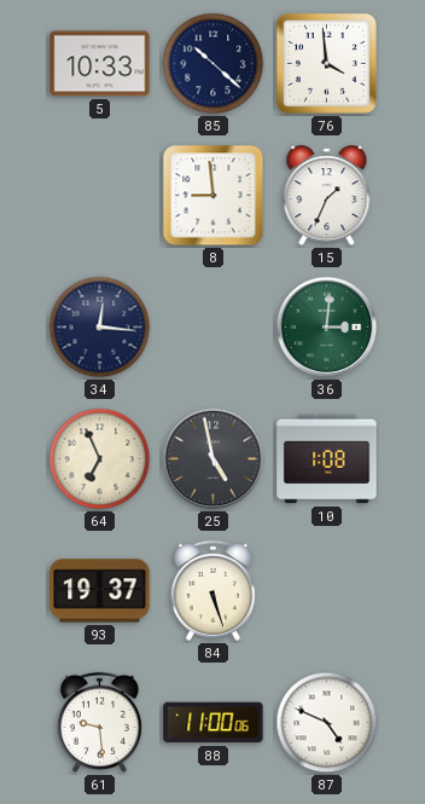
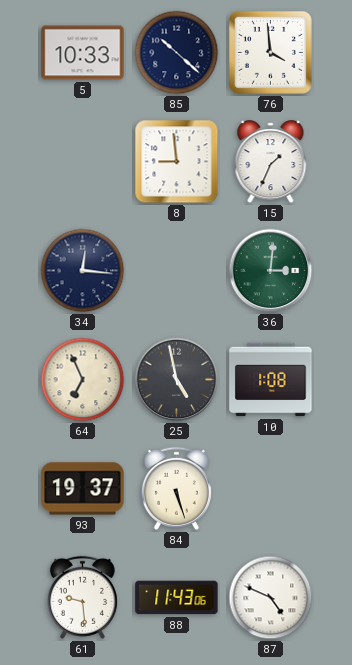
88: 11:00 -> 11:43 (177, 598)
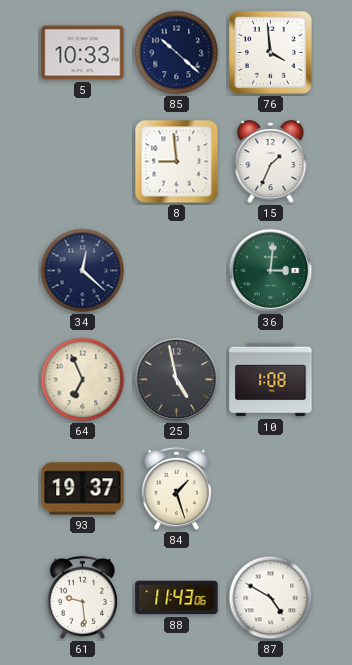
34: 12:16 -> 12:22 (83, 271)
84: 5:27 -> 1:27 (176, 488)
87: 4:49 -> 4:50 (271, 598)
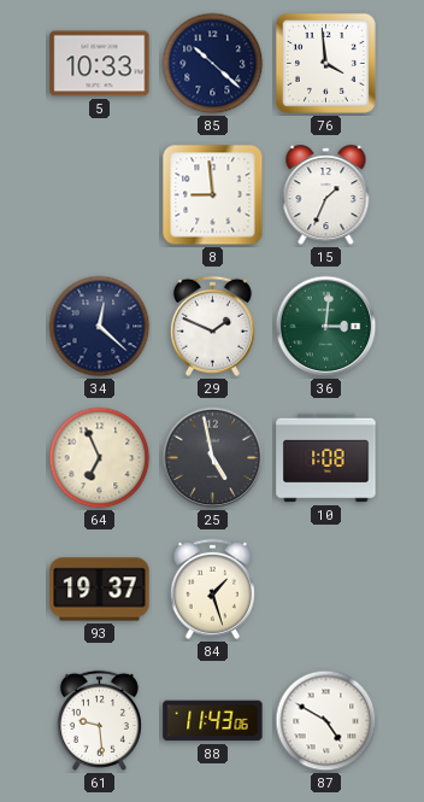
29: none -> 1:49 (212, 326)
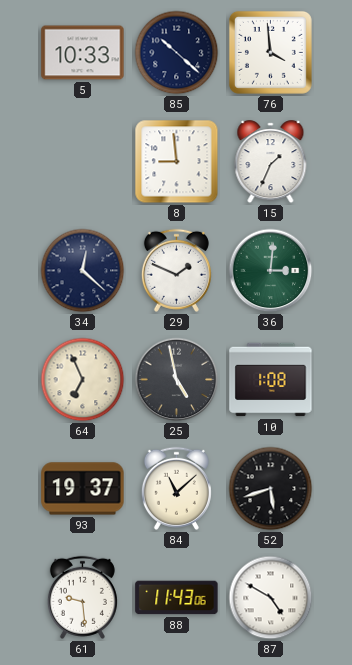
84: 1:27 -> 11:08 (176, 488)
52: none -> 5:42 (271, 489)
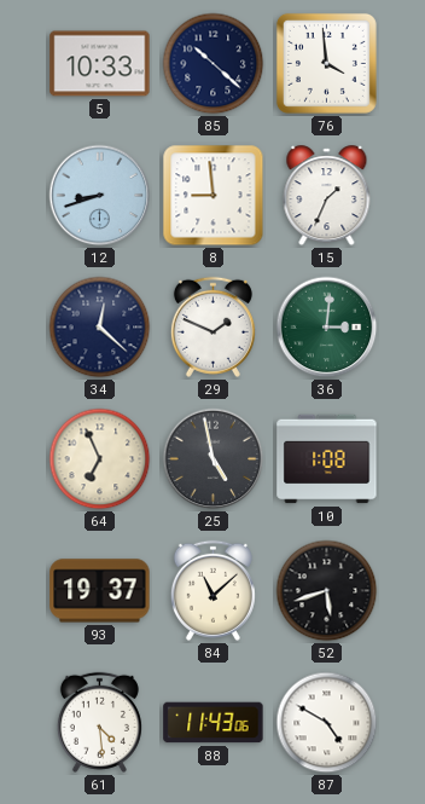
12: none -> 8:42 (100, 196)
61: 9:29 -> 4:29 (99, 722)
